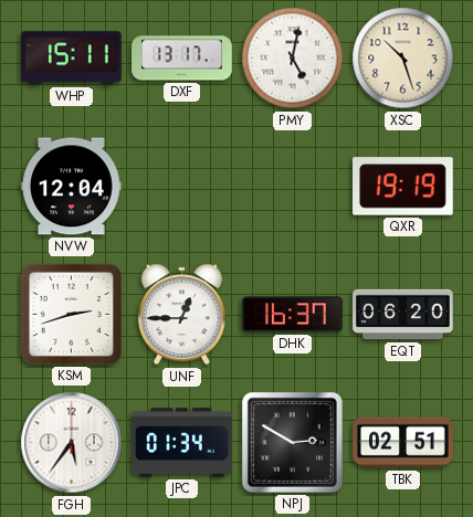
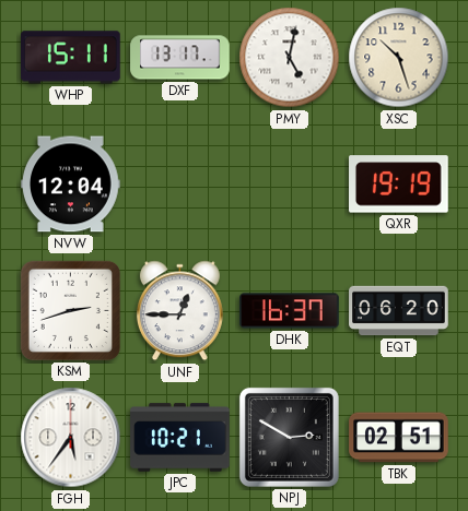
JPC: 01:34 -> 10:21 (180, 438)
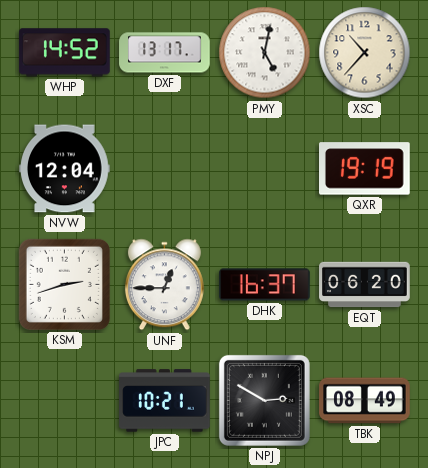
WHP: 15:11 -> 14:52 (65, 53)
XSC: 10:27 -> 10:37 (365, 53)
FGH: 5:36 -> none (71, 438)
TBK: 02:51 -> 08:49 (365, 401)
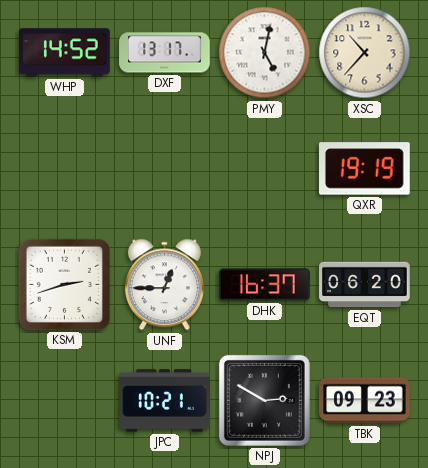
NVW: 12:04 -> none (65, 169)
TBK: 08:49 -> 09:23 (365, 401)
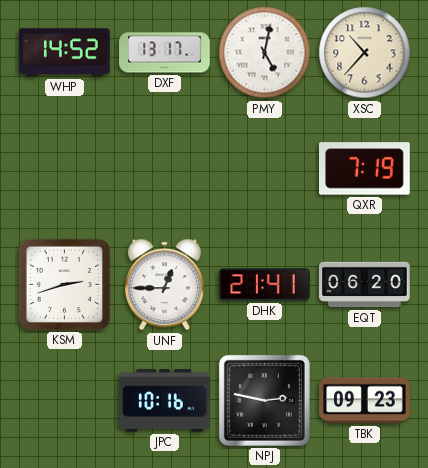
QXR: 19:19 -> 7:19 (365, 169)
DHK: 16:37 -> 21:41 (265, 285)
JPC: 10:21 -> 10:16 (165, 401)
NPJ: 2:50 -> 2:47 (264, 400)
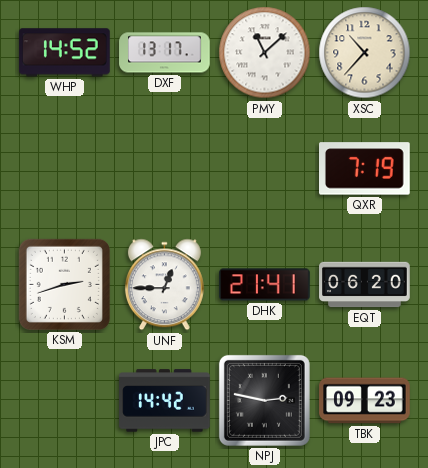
PMY: 5:02 -> 11:08 (265, 53)
JPC: 10:16 -> 14:42 (165, 401)
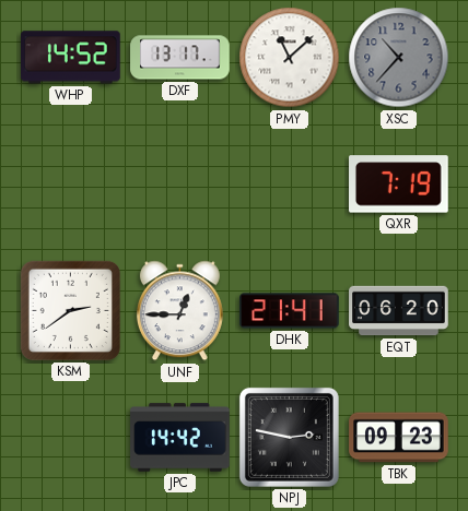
XSC dial: cream -> grey (399, 58)
KSM: 2:42 -> 2:39 (70, 310)
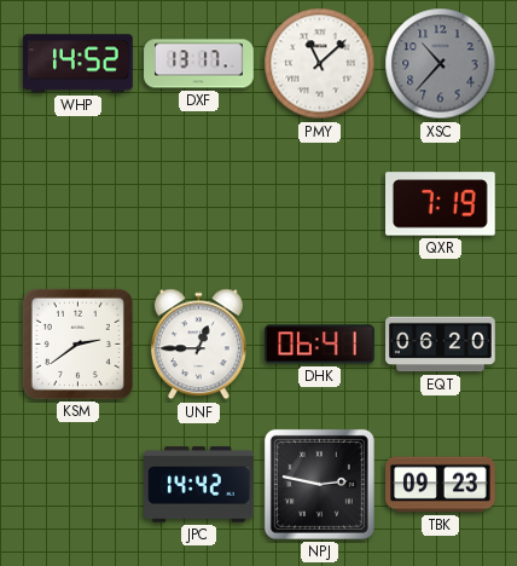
DHK: 21:41 -> 06:41 (320, 345)
